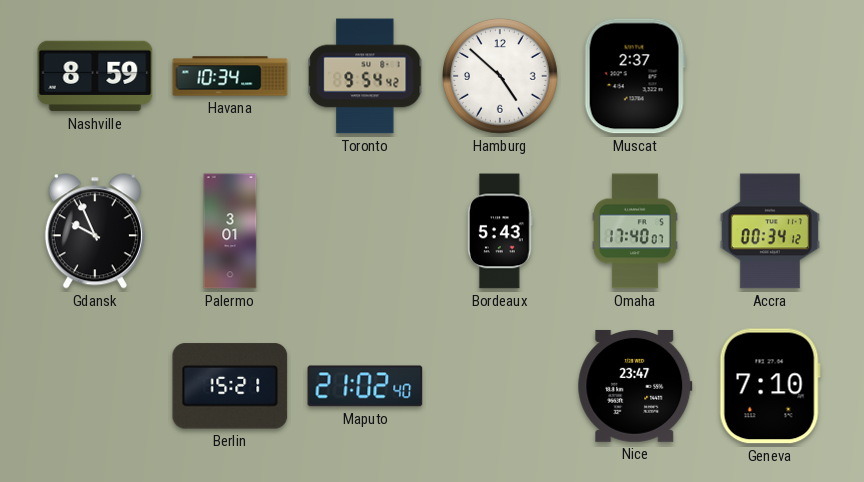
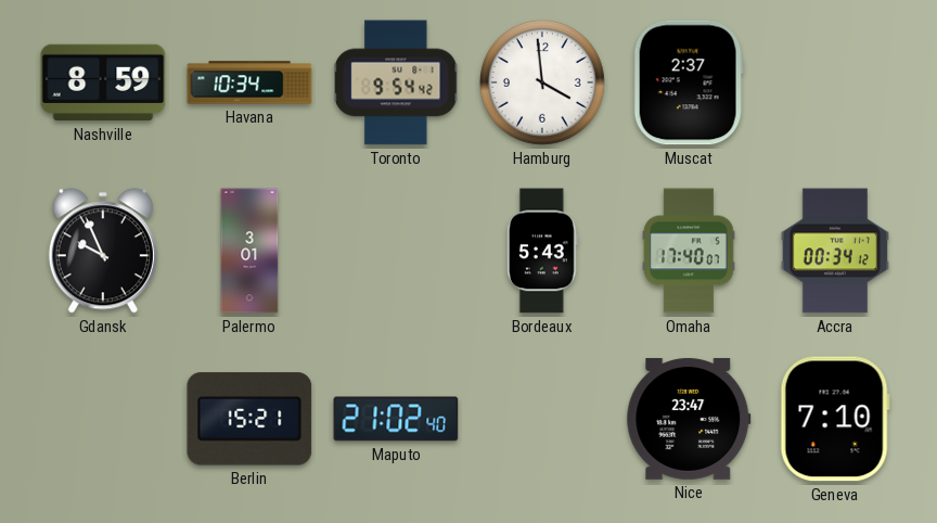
Hamburg: 4:52 -> 3:59 (543, 84)
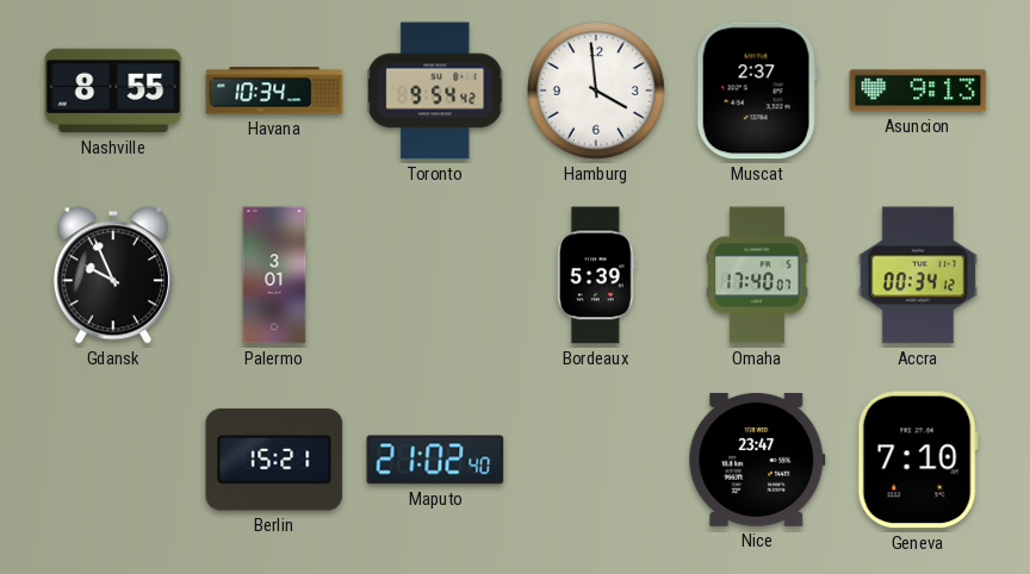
Nashville: 8:59 -> 8:55 (113, 91)
Asuncion: none -> 9:13 (918, 91)
Bordeaux: 5:43 -> 5:39 (596, 275)
